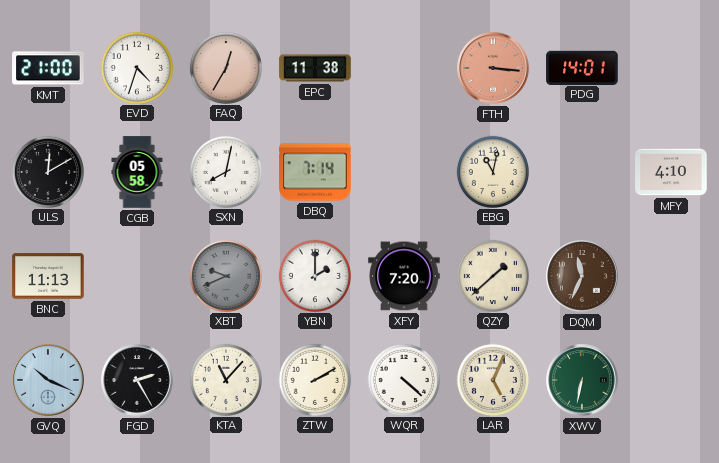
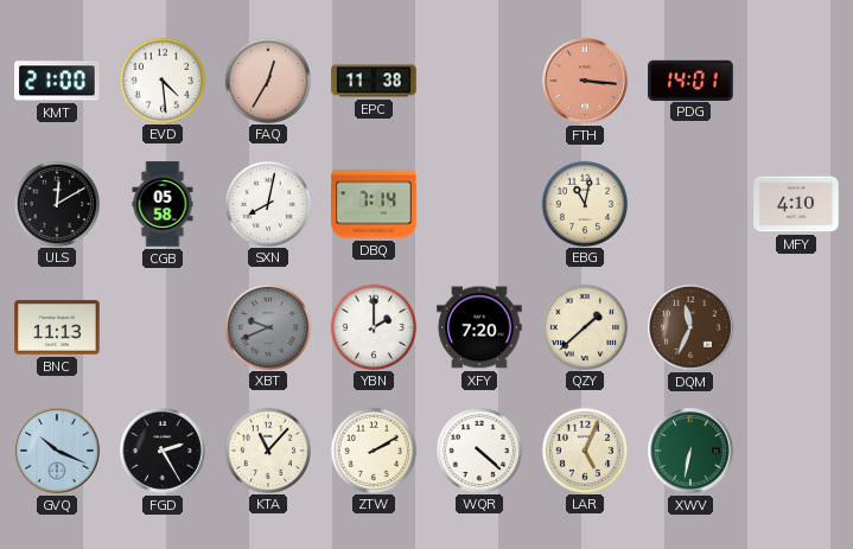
EVD: 4:33 -> 4:29 (161, 79)
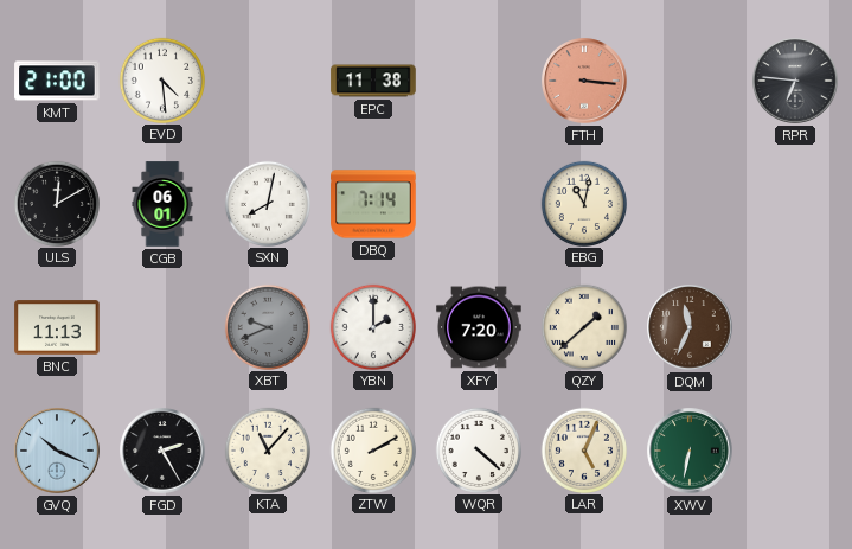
FAQ: 12:35 -> none (267, 79)
PDG: 14:01 -> none (690, 79)
RPR: none -> 6:46 (795, 81)
CGB: 05:58 -> 06:01 (162, 204)
MFY: 4:10 -> none (796, 204)
